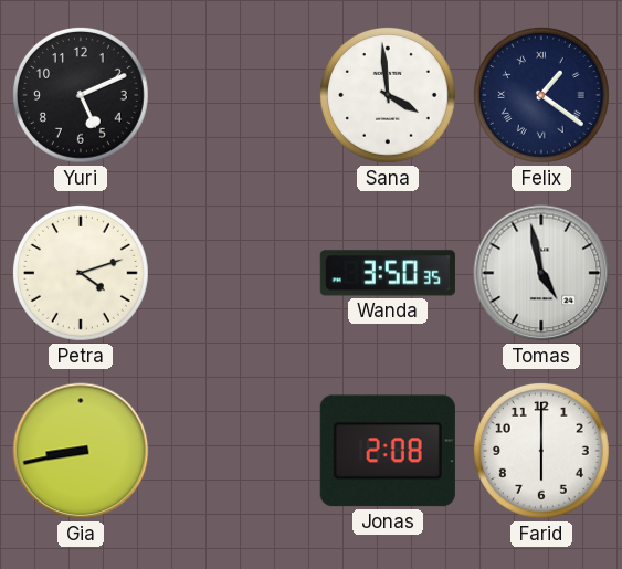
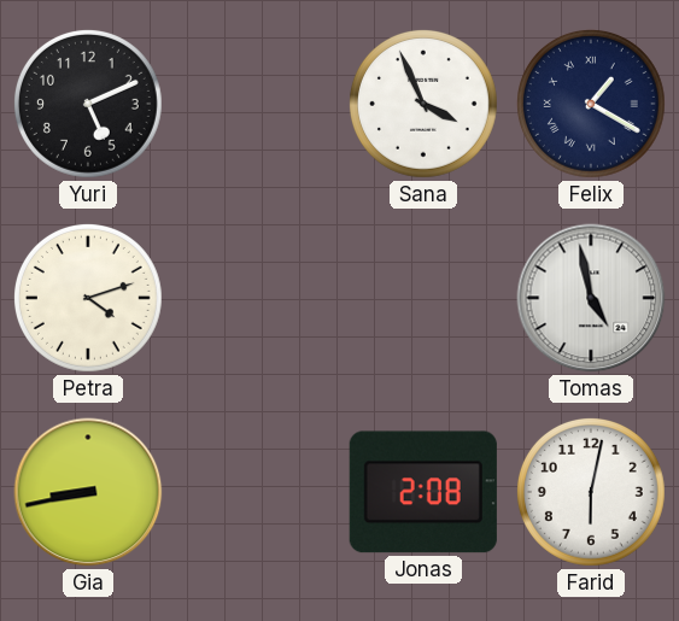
Sana: 3:59 -> 3:56 (423, 104)
Felix: 1:21 -> 1:20 (591, 104)
Wanda: 3:50 -> none (388, 273)
Farid: 6:00 -> 6:02 (591, 492)
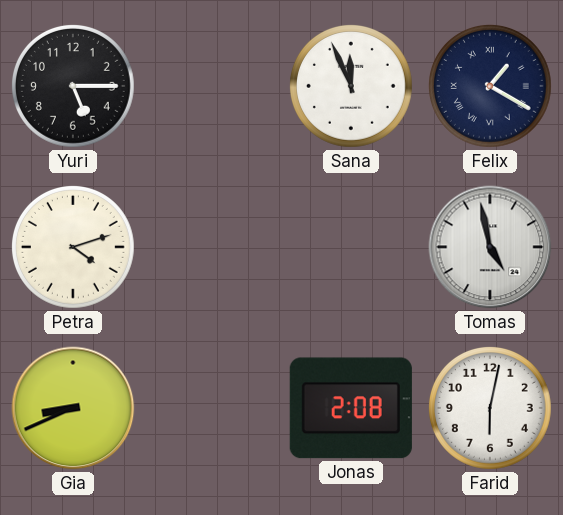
Yuri: 5:11 -> 5:15 (73, 86)
Sana: 3:56 -> 11:56 (351, 86)
Gia: 8:43 -> 8:41 (73, 408)
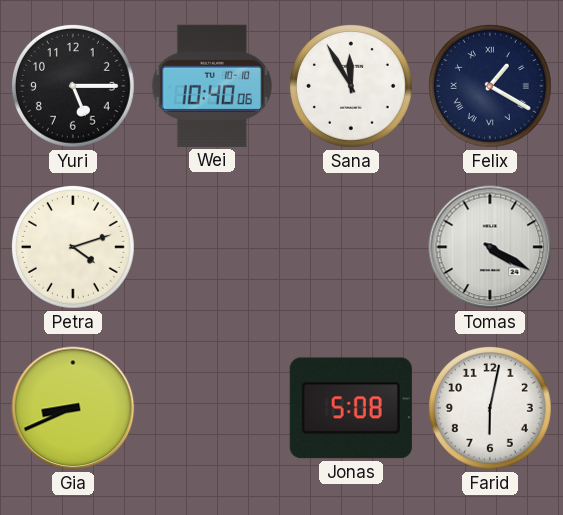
Wei: none -> 10:40 (211, 86)
Sana: 11:56 -> 11:55 (351, 86)
Tomas: 4:58 -> 4:20 (490, 247)
Jonas: 2:08 -> 5:08 (351, 408)
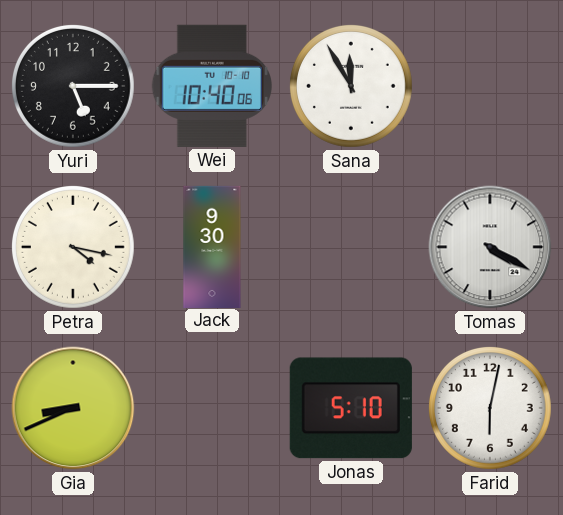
Felix: 1:20 -> none (490, 86)
Petra: 4:12 -> 4:17 (73, 247)
Jack: none -> 9:30 (212, 246)
Jonas: 5:08 -> 5:10 (351, 408)
